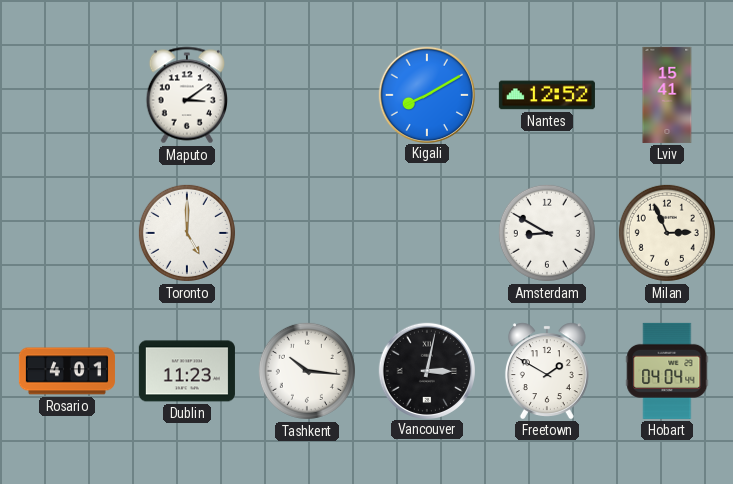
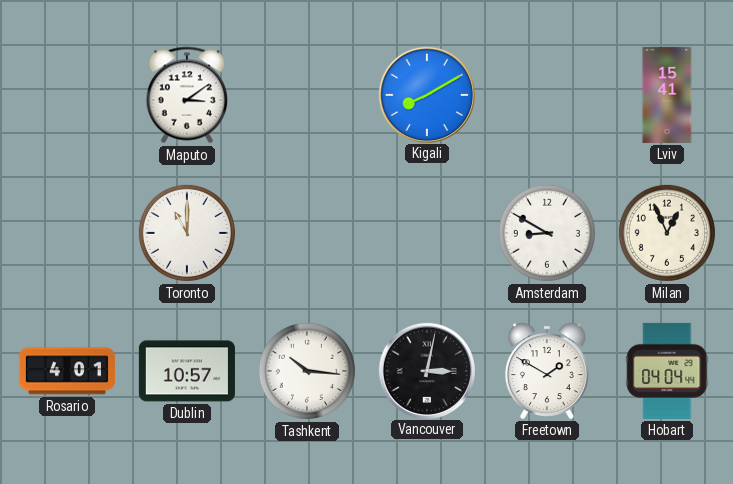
Nantes: 12:52 -> none (547, 95)
Toronto: 5:00 -> 11:00 (187, 233)
Milan: 2:56 -> 12:56 (667, 233)
Dublin: 11:23 -> 10:57 (187, 371)
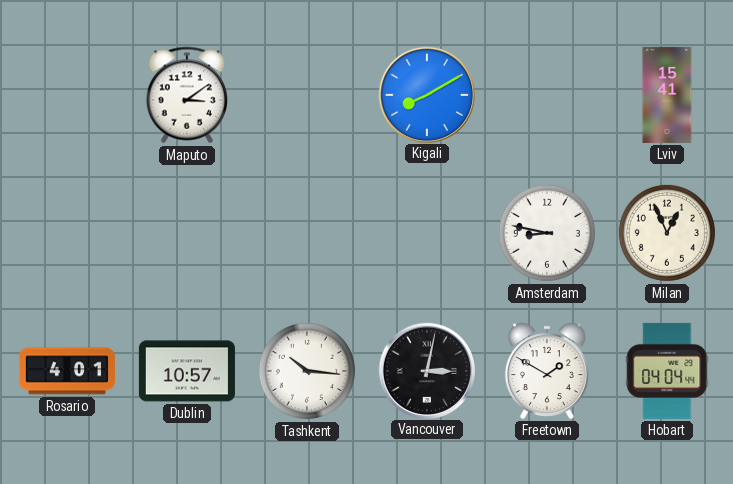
Toronto: 11:00 -> none (187, 233)
Amsterdam: 8:50 -> 8:47 (547, 233)
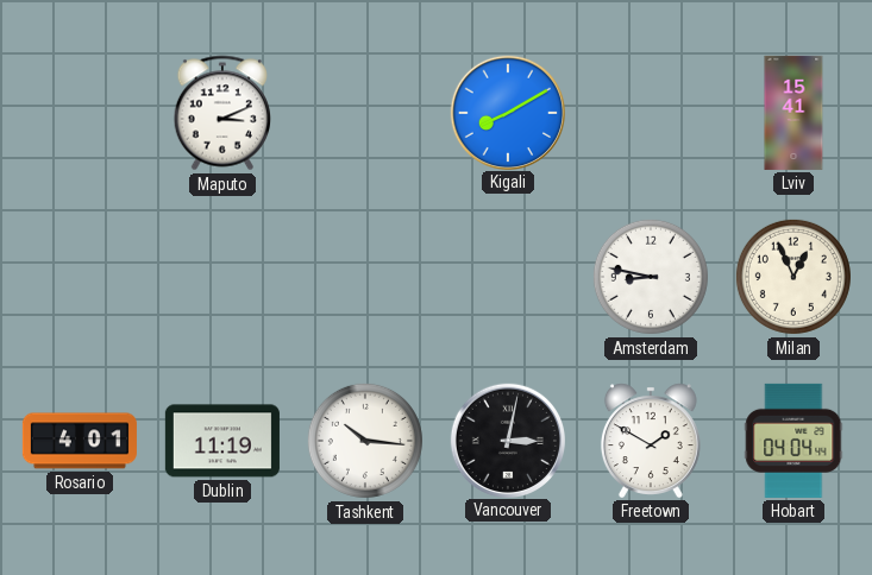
Maputo: 3:09 -> 3:11 (221, 113)
Dublin: 10:57 -> 11:19 (222, 441)
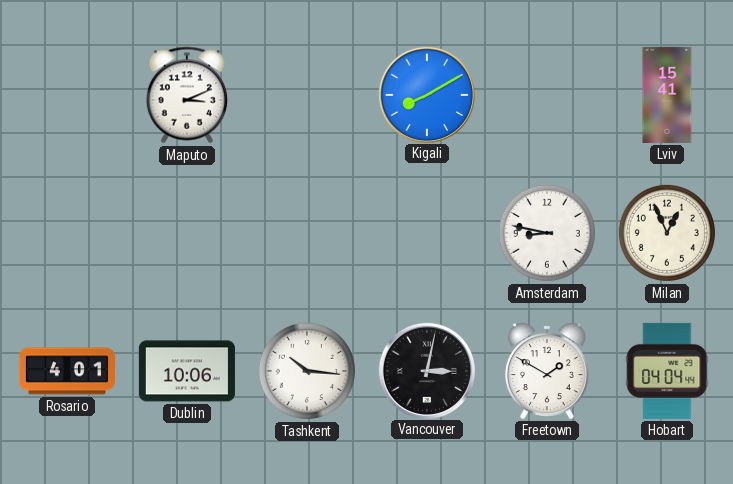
Dublin: 11:19 -> 10:06 (187, 371)
